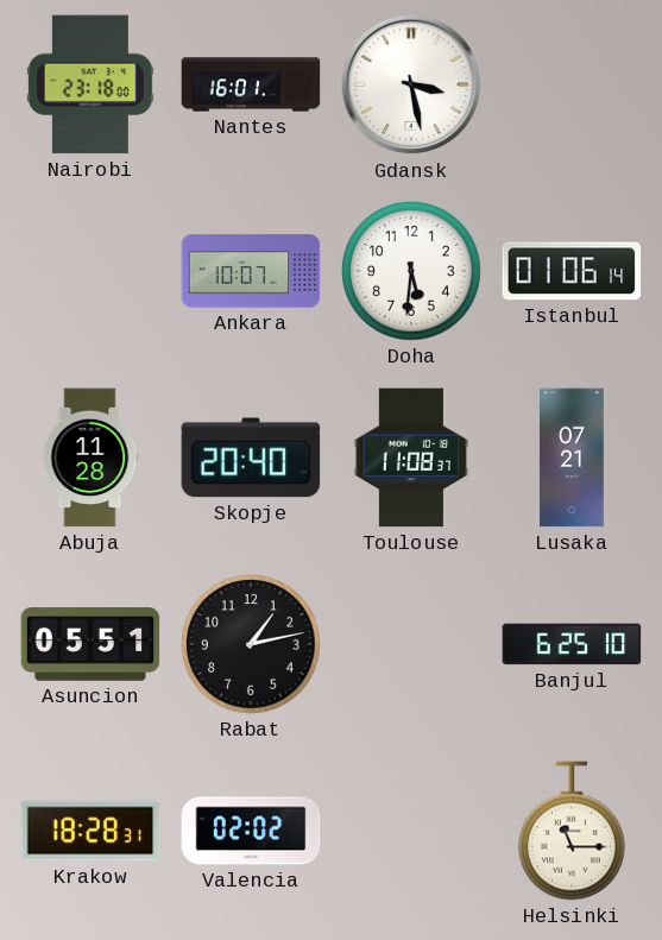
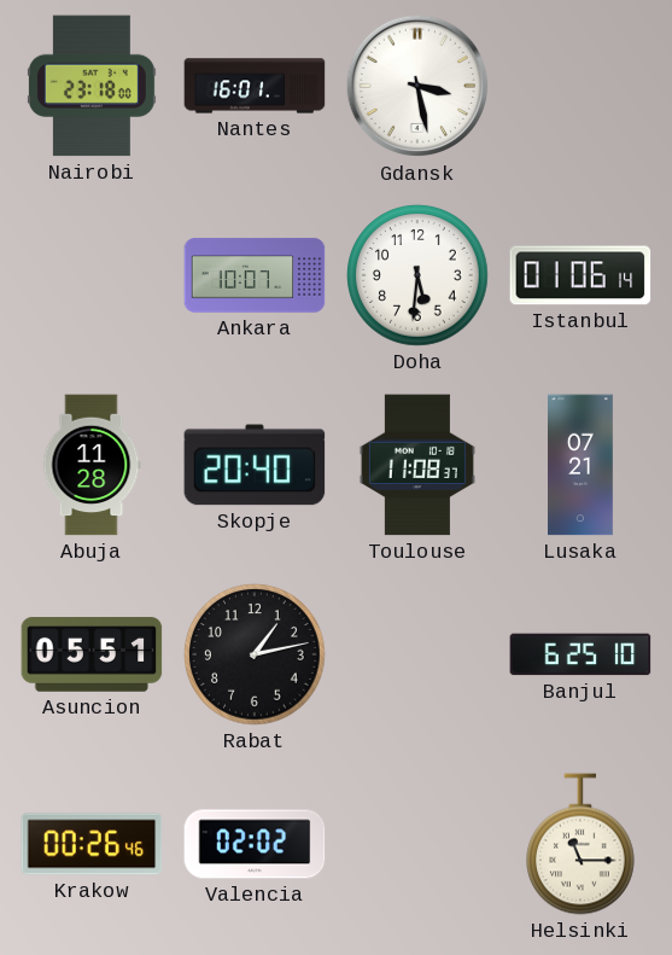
Krakow: 18:28 -> 00:26 (92, 844)
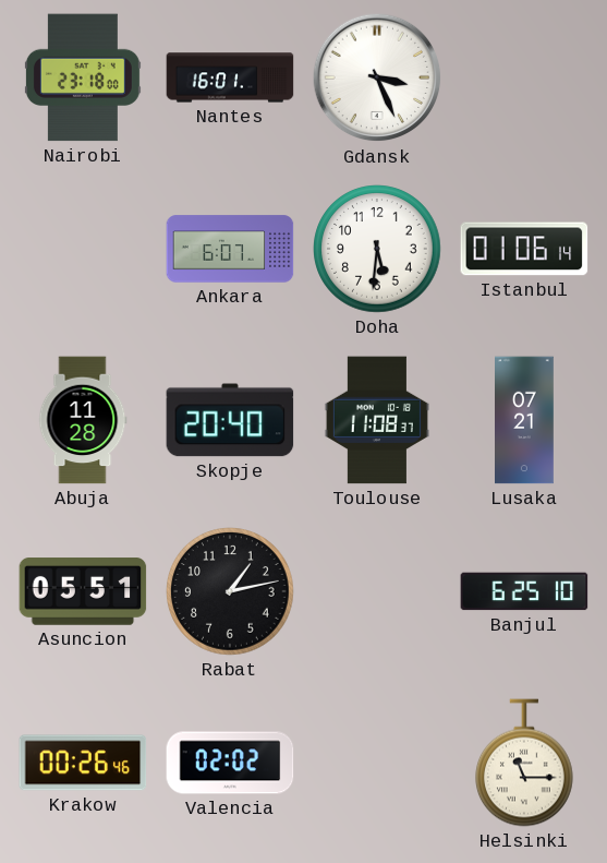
Gdansk: 3:28 -> 3:26 (377, 77)
Ankara: 10:07 -> 6:07 (230, 249)
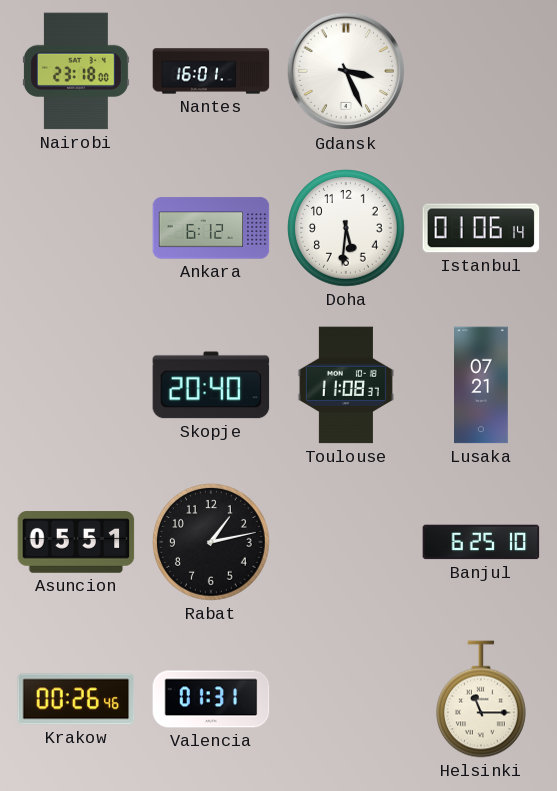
Ankara: 6:07 -> 6:12 (211, 228)
Abuja: 11:28 -> none (83, 420)
Valencia: 02:02 -> 01:31 (211, 699)
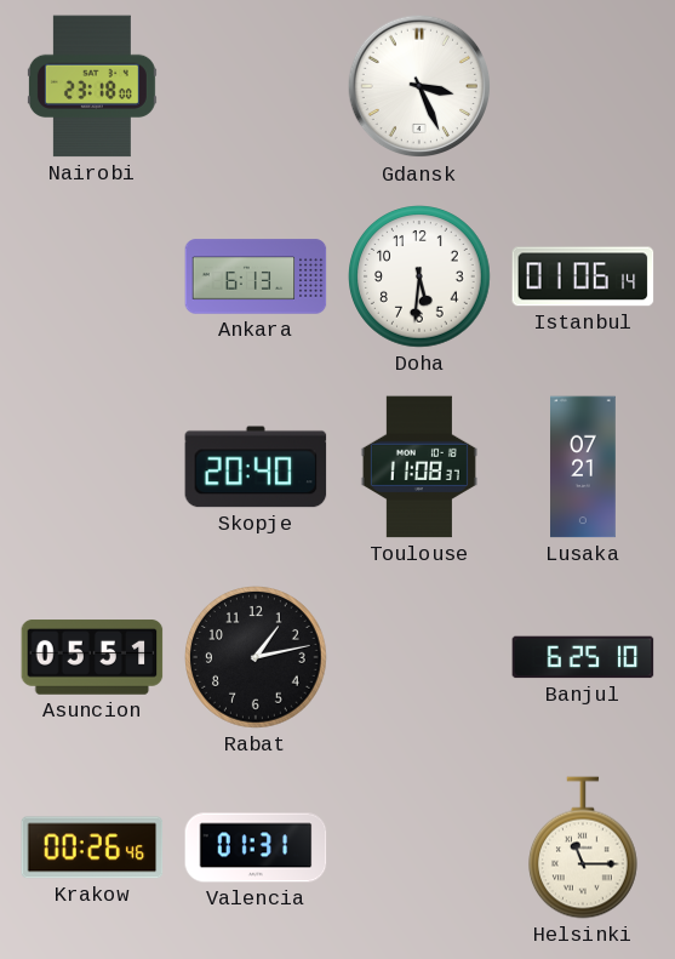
Nantes: 16:01 -> none (211, 71)
Ankara: 6:12 -> 6:13 (256, 276)
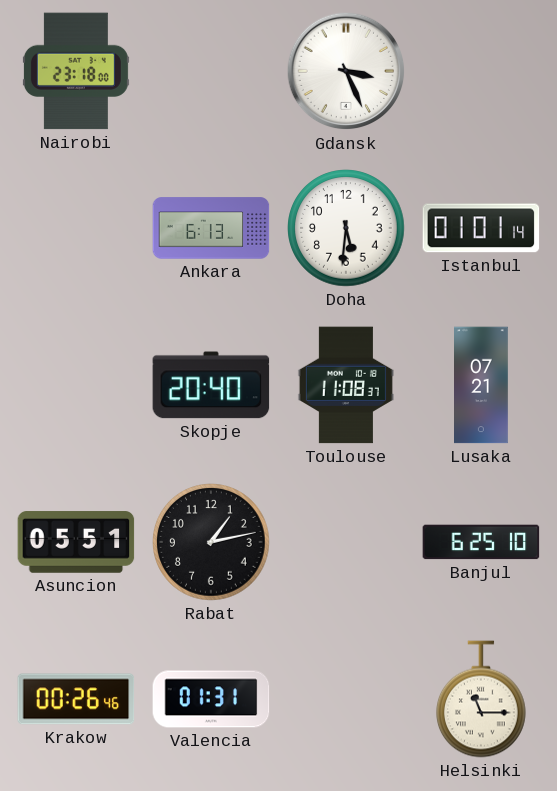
Istanbul: 01:06 -> 01:01 (481, 228)
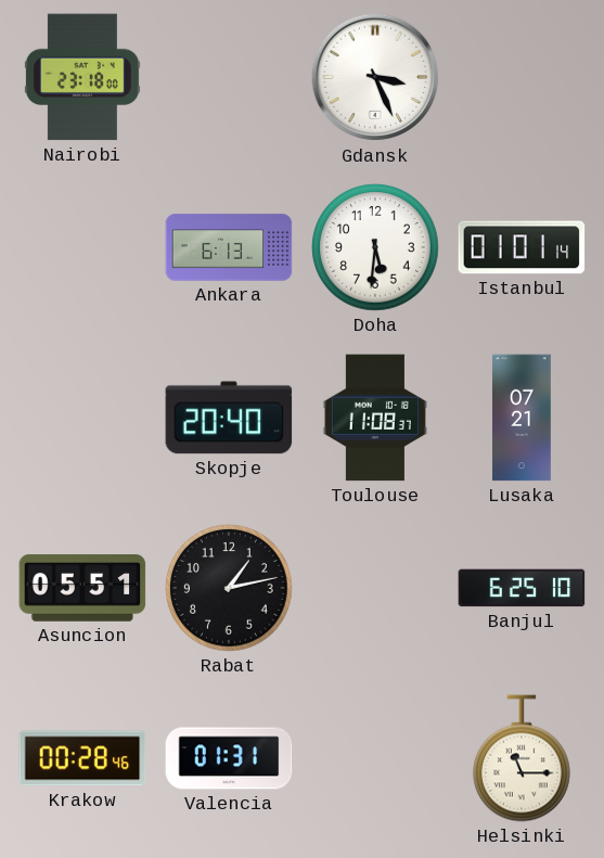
Krakow: 00:26 -> 00:28 (82, 758)
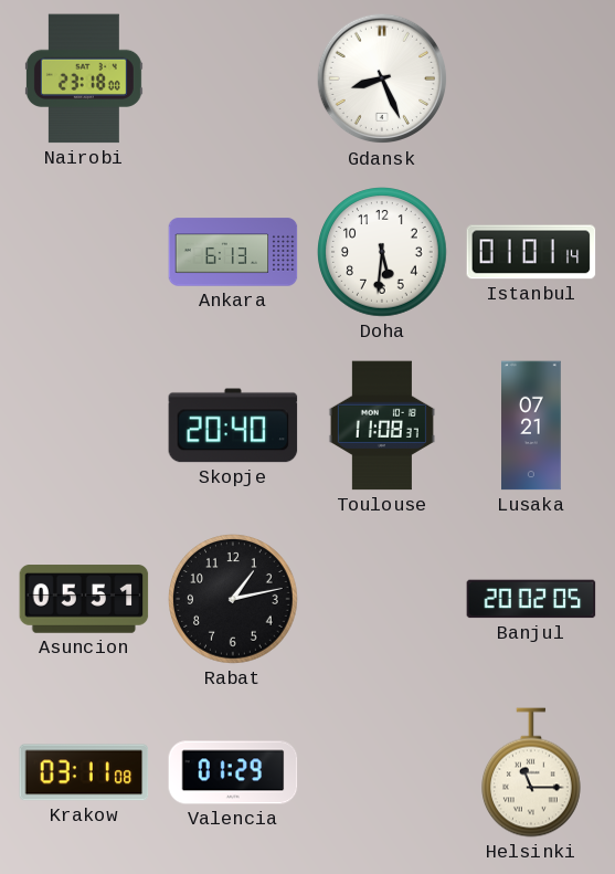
Gdansk: 3:26 -> 8:26 (382, 78)
Banjul: 6:25 -> 20:02 (531, 599)
Krakow: 00:28 -> 03:11 (84, 772)
Valencia: 01:31 -> 01:29 (233, 772)
